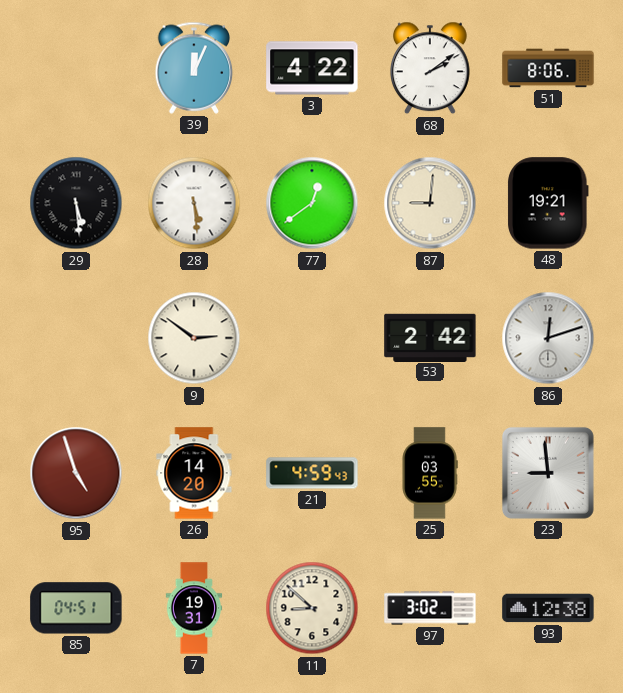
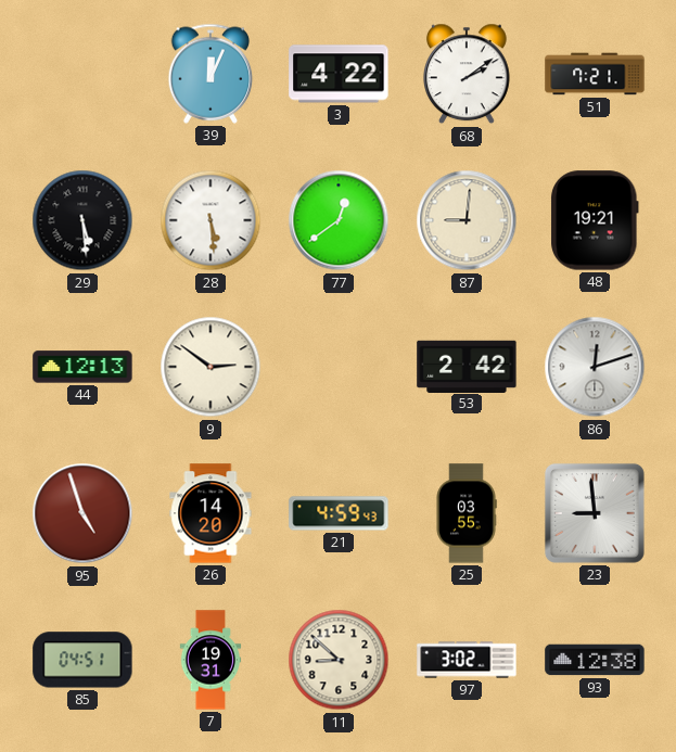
51: 8:06 -> 7:21 (595, 74)
44: none -> 12:13 (82, 367)
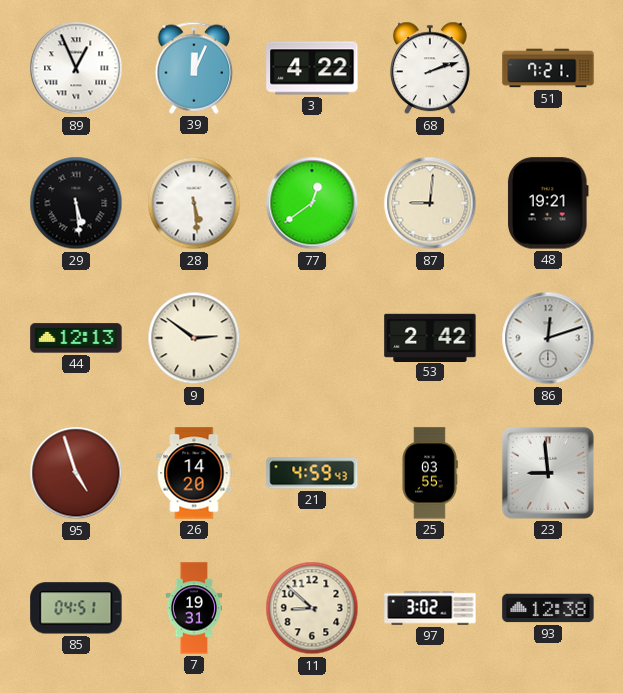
89: none -> 12:56 (76, 68)
68: 2:09 -> 2:12 (430, 68)
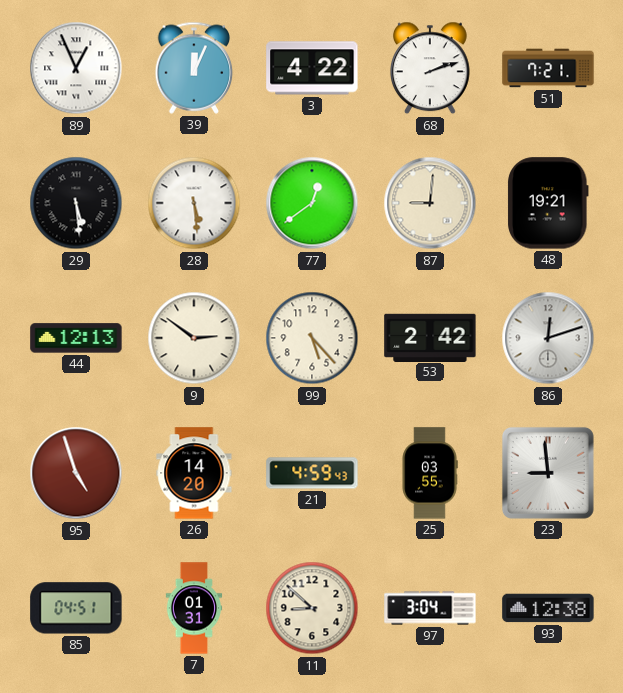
99: none -> 5:23 (312, 338)
7: 19:31 -> 01:31 (194, 608)
97: 3:02 -> 3:04 (430, 608)
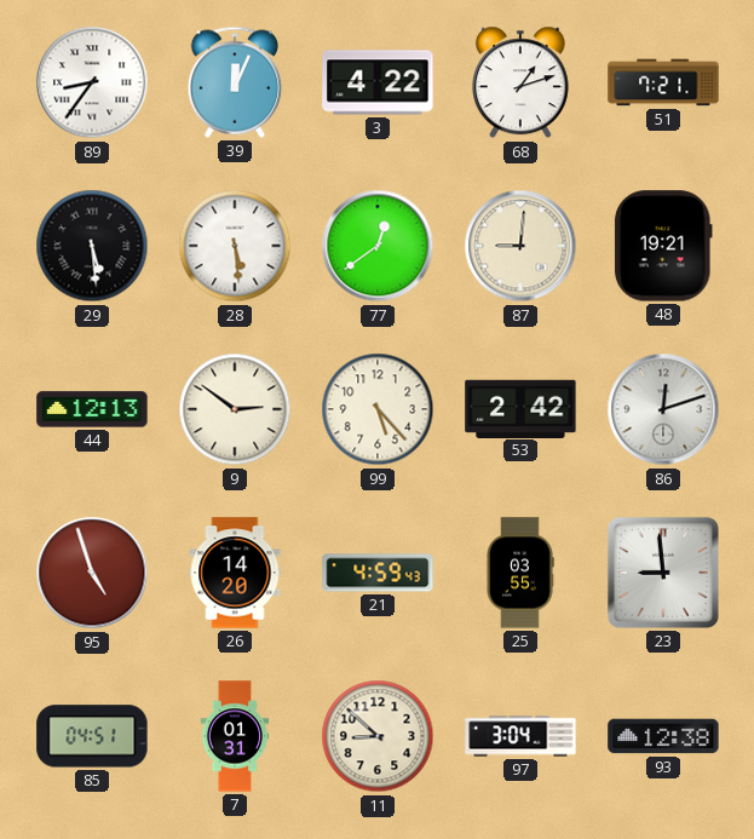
89: 12:56 -> 8:36 (92, 82)
68: 2:12 -> 1:12 (520, 82)
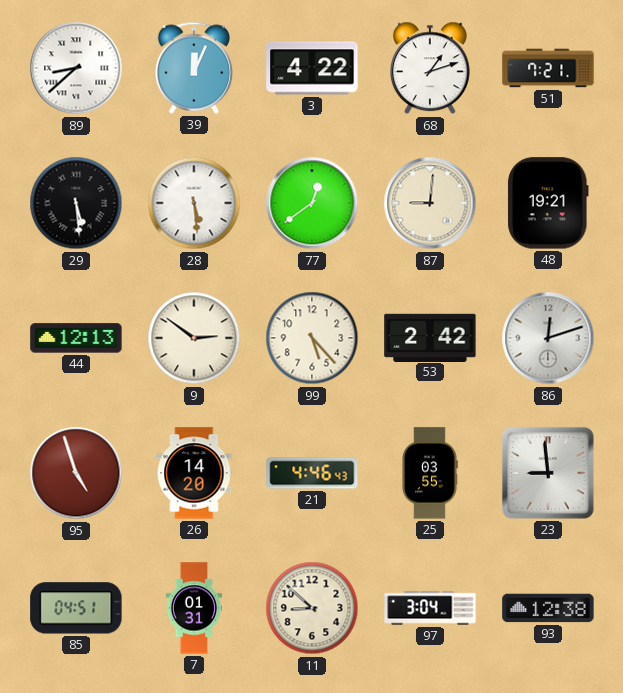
89: 8:36 -> 8:38 (76, 68)
21: 4:59 -> 4:46 (312, 473)
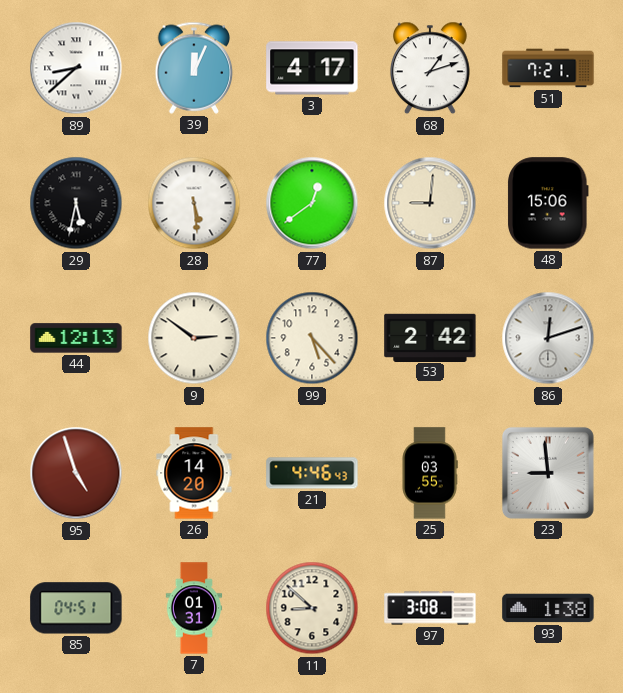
3: 4:22 -> 4:17 (312, 68)
29: 5:29 -> 5:32 (76, 203)
48: 19:21 -> 15:06 (548, 203)
97: 3:04 -> 3:08 (430, 608)
93: 12:38 -> 1:38 (548, 608)
